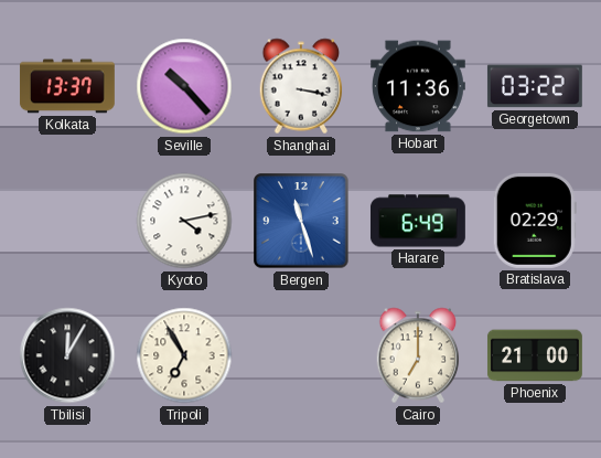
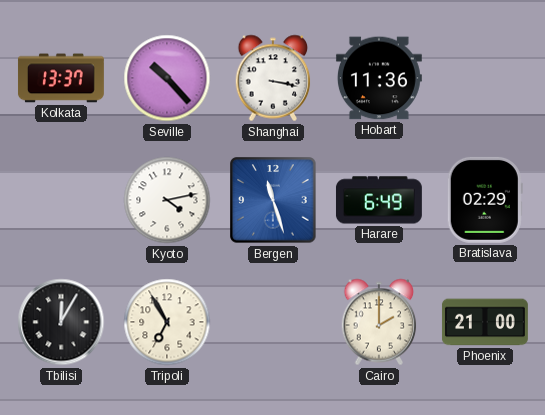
Georgetown: 03:22 -> none (535, 86)
Cairo: 7:00 -> 2:00 (379, 322)
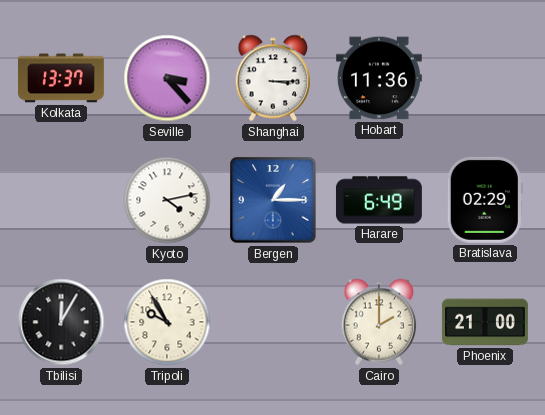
Seville: 10:23 -> 3:23 (167, 78)
Shanghai: 3:17 -> 3:15 (273, 78)
Bergen: 11:27 -> 1:15 (273, 200)
Tripoli: 6:55 -> 9:55 (167, 322)
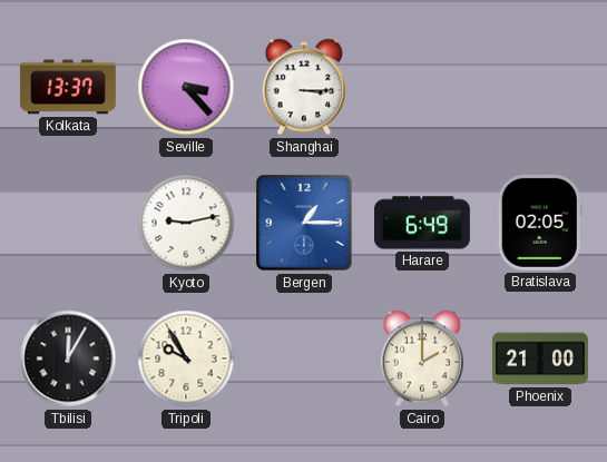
Hobart: 11:36 -> none (379, 78)
Kyoto: 4:13 -> 9:13 (186, 223)
Bratislava: 02:29 -> 02:05 (540, 223)
